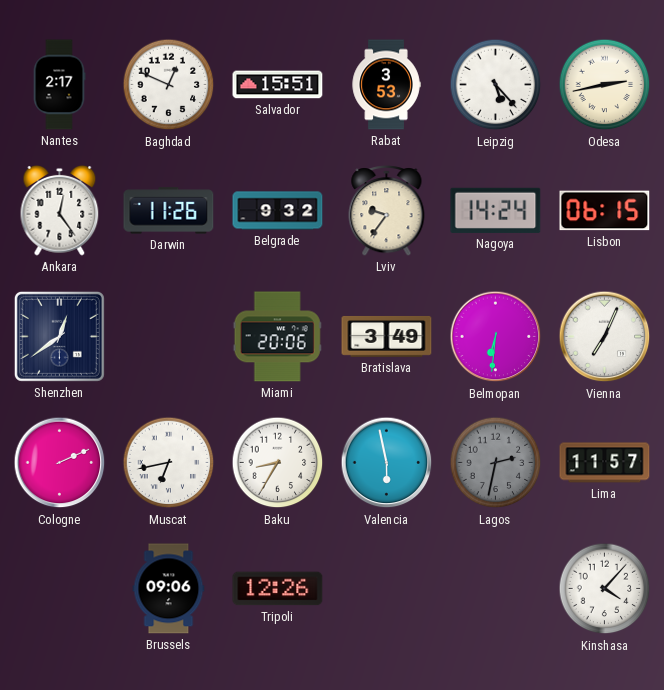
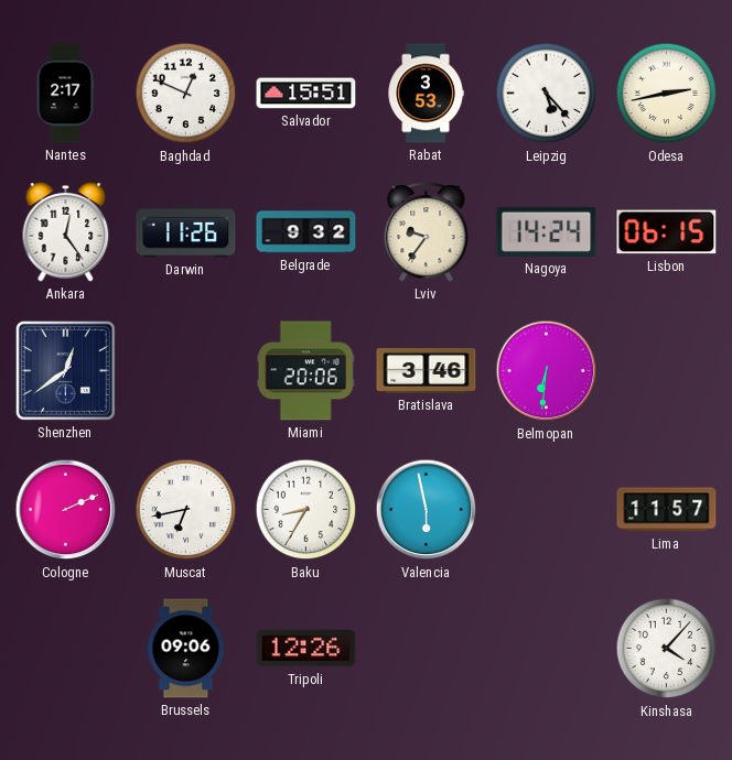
Bratislava: 3:49 -> 3:46 (427, 370)
Vienna: 7:04 -> none (605, 337)
Lagos: 2:32 -> none (496, 463)
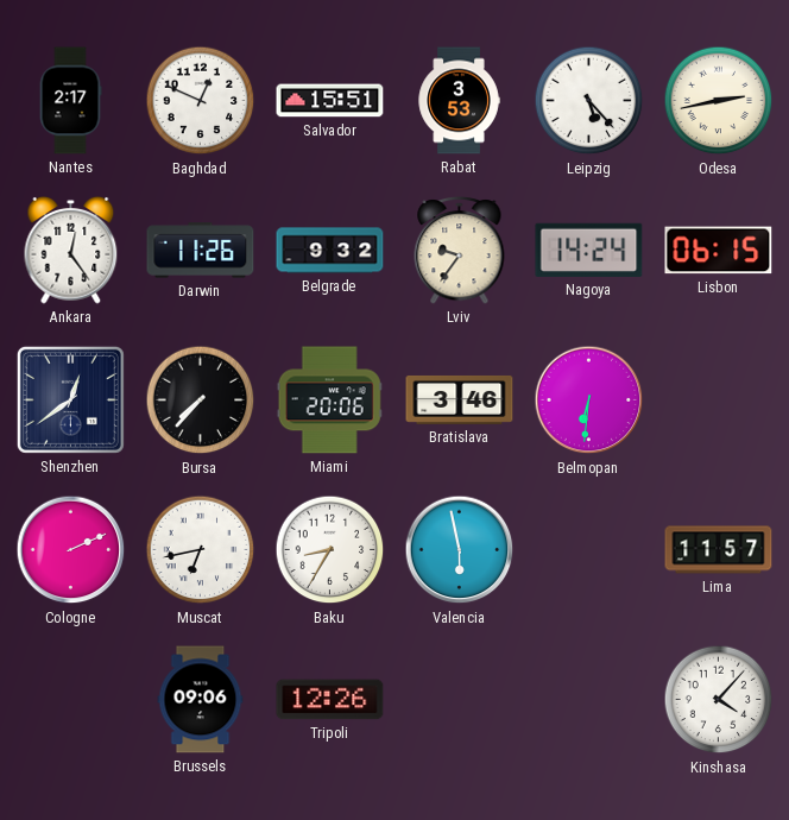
Bursa: none -> 7:37 (201, 400)
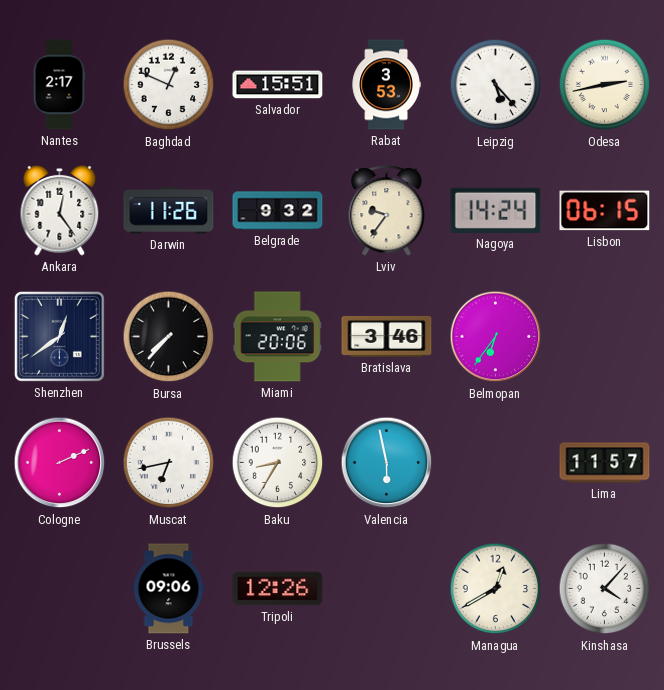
Belmopan: 6:31 -> 6:36 (496, 337)
Managua: none -> 12:40 (496, 589)
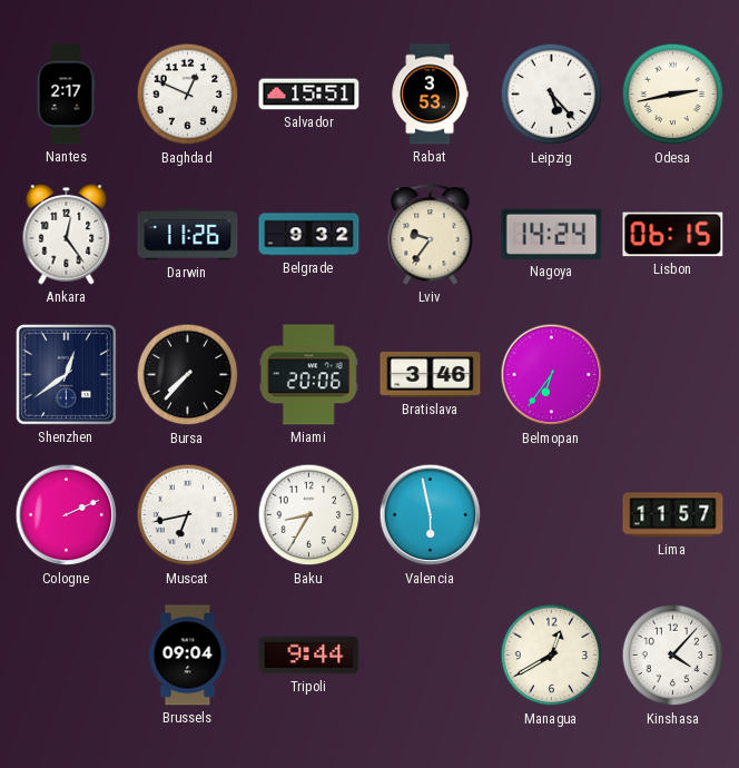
Brussels: 09:06 -> 09:04 (188, 656)
Tripoli: 12:26 -> 9:44 (309, 656)
